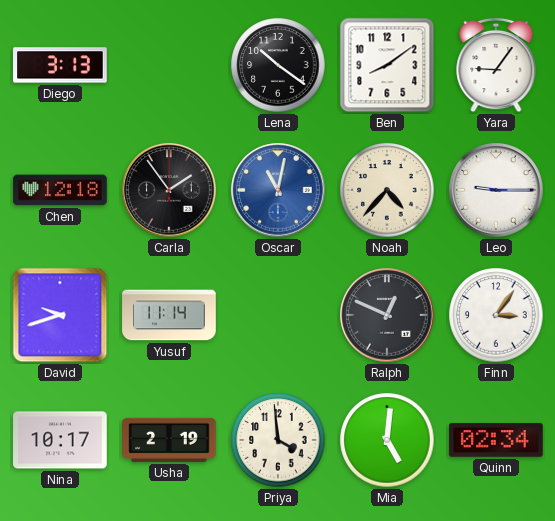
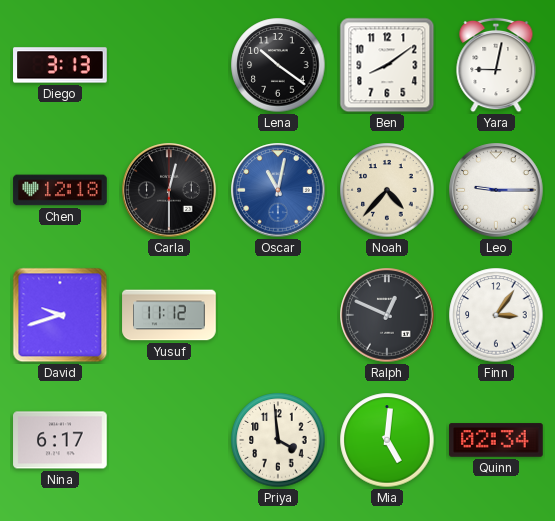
Yara: 9:06 -> 9:02 (496, 65)
Carla: 1:54 -> 12:30 (169, 190)
Yusuf: 11:14 -> 11:12 (169, 315)
Nina: 10:17 -> 6:17 (60, 440)
Usha: 2:19 -> none (169, 440)
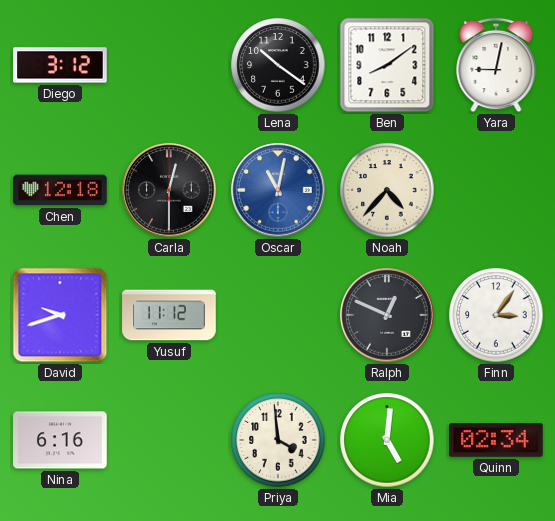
Diego: 3:13 -> 3:12 (60, 65)
Leo: 9:15 -> none (496, 190)
Nina: 6:17 -> 6:16 (60, 440)
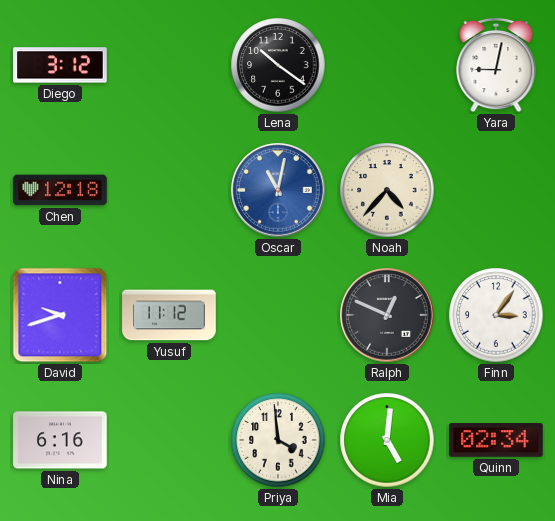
Ben: 8:09 -> none (387, 65)
Carla: 12:30 -> none (169, 190)
